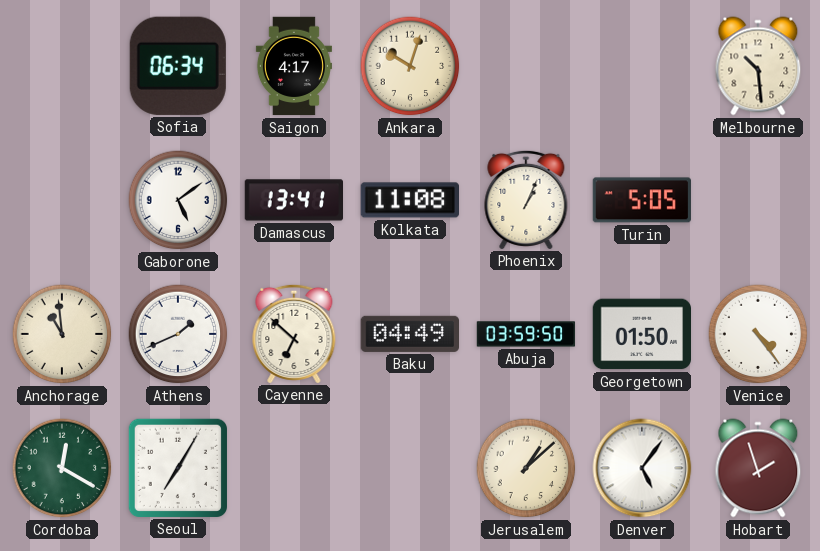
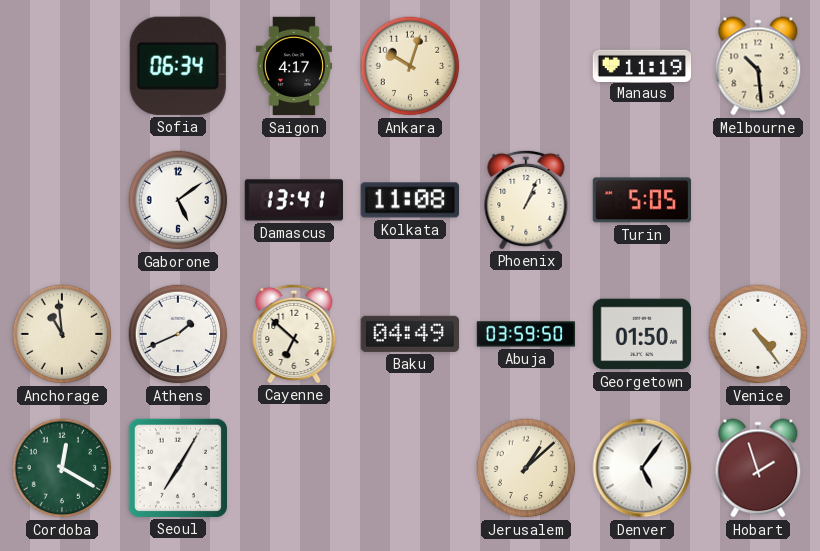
Manaus: none -> 11:19 (642, 65)
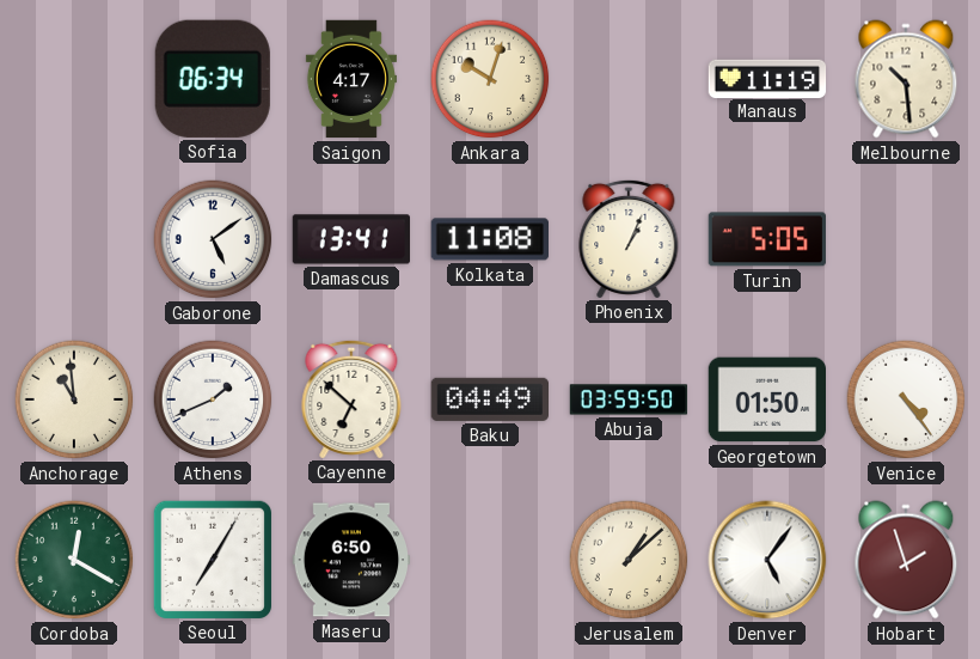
Maseru: none -> 6:50 (351, 560)
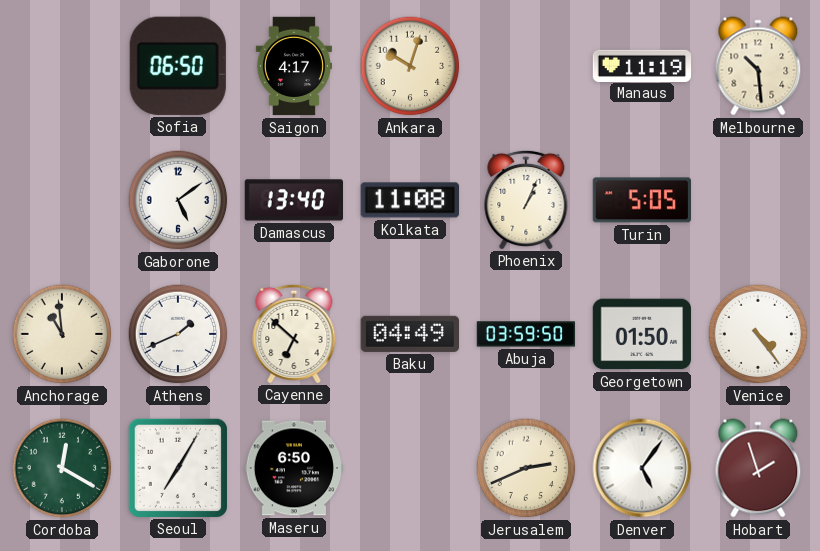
Sofia: 06:34 -> 06:50 (178, 66)
Damascus: 13:41 -> 13:40 (293, 200)
Jerusalem: 1:08 -> 2:41 (526, 468)
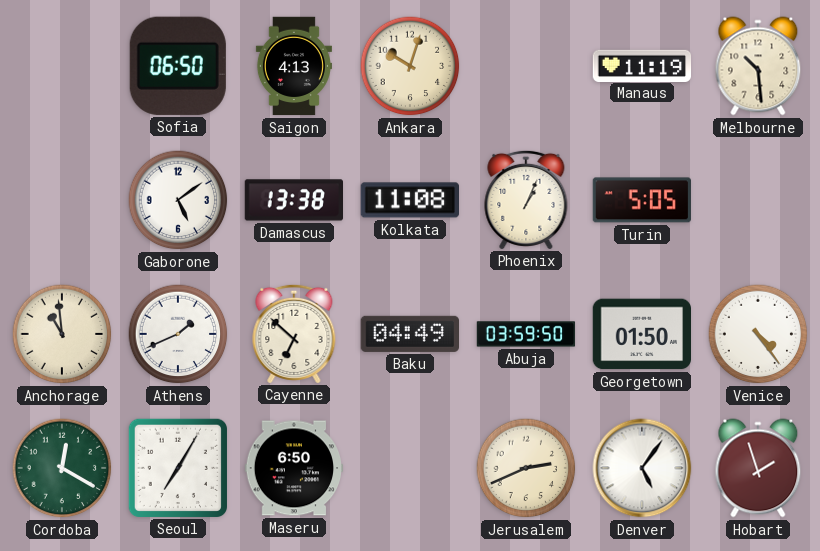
Saigon: 4:17 -> 4:13 (294, 66)
Damascus: 13:40 -> 13:38 (293, 200)
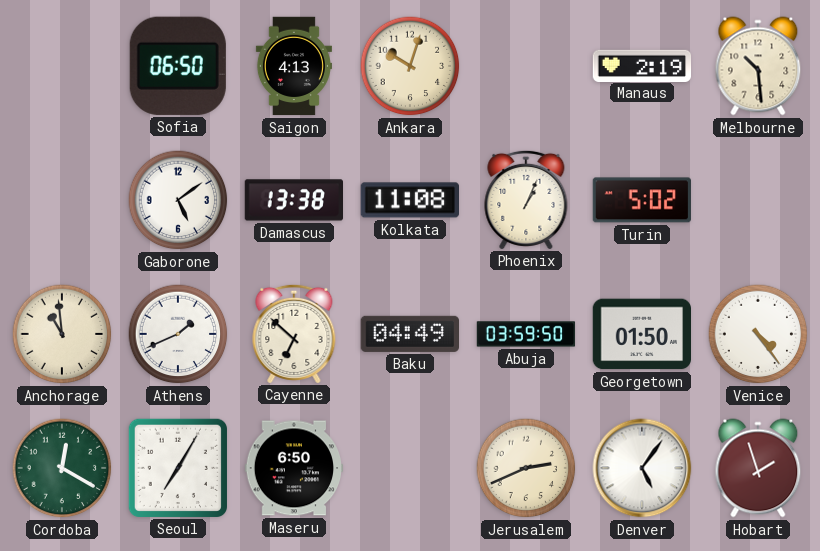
Manaus: 11:19 -> 2:19 (642, 65)
Turin: 5:05 -> 5:02 (642, 200)
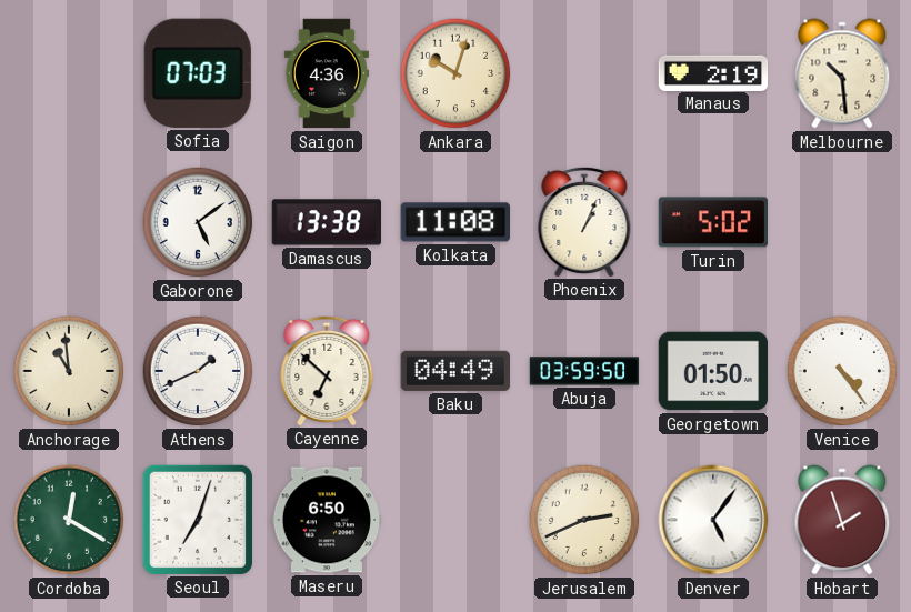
Sofia: 06:50 -> 07:03 (198, 73)
Saigon: 4:13 -> 4:36 (327, 73)
Seoul: 7:05 -> 7:03 (197, 519)
